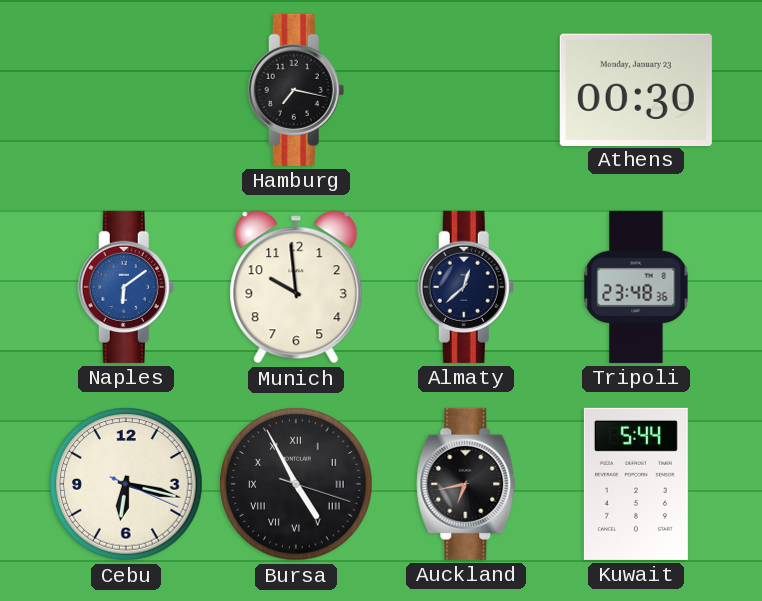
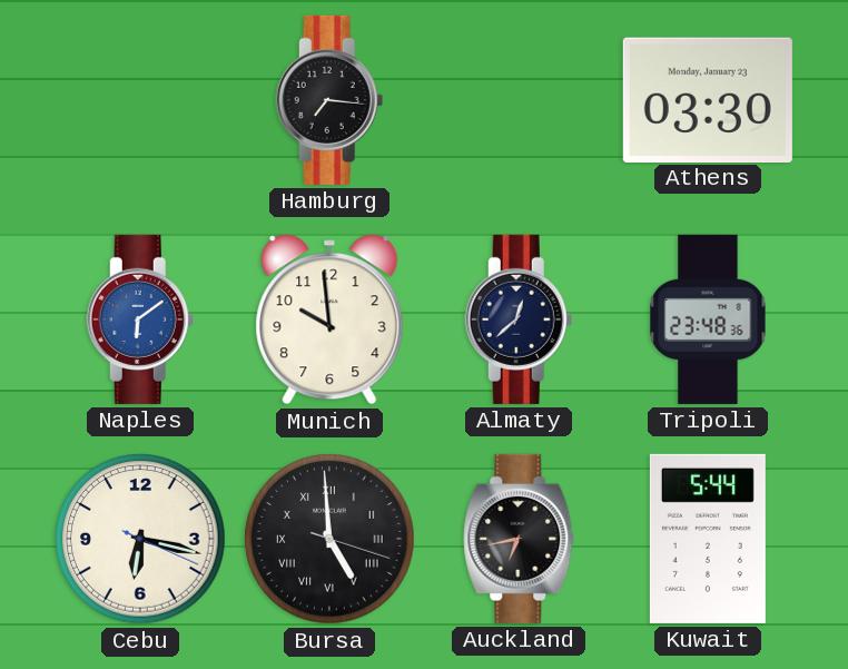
Hamburg: 7:17 -> 7:16 (329, 100)
Athens: 00:30 -> 03:30 (708, 99)
Bursa: 4:55 -> 4:59 (329, 539)
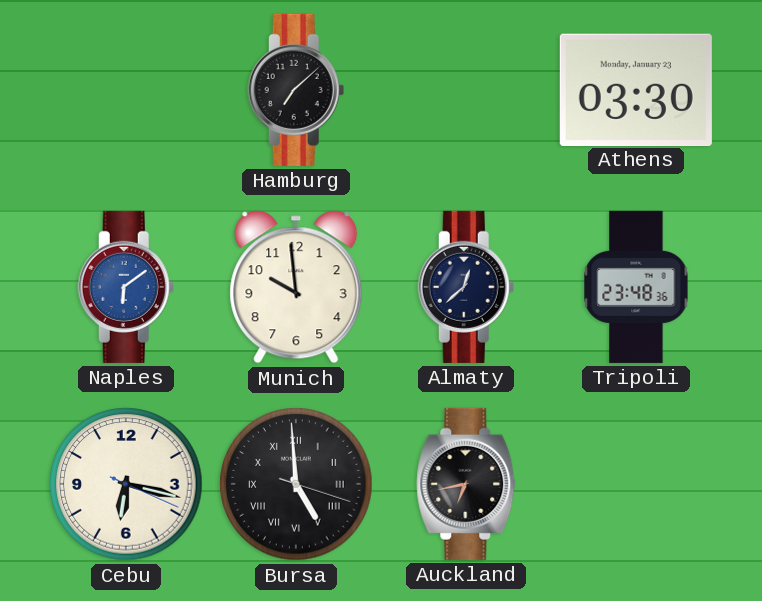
Hamburg: 7:16 -> 7:08 (296, 90)
Kuwait: 5:44 -> none (708, 539)
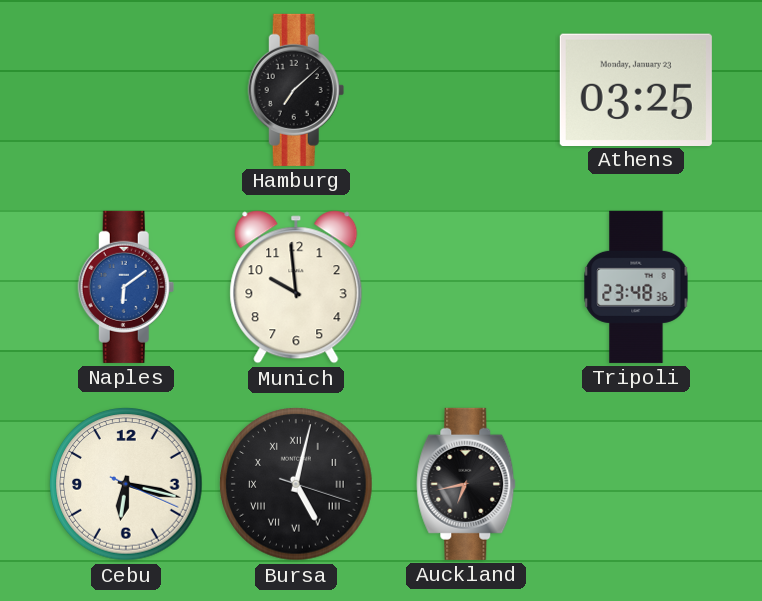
Athens: 03:30 -> 03:25 (636, 89)
Almaty: 12:38 -> none (466, 287)
Bursa: 4:59 -> 5:02 (296, 484)
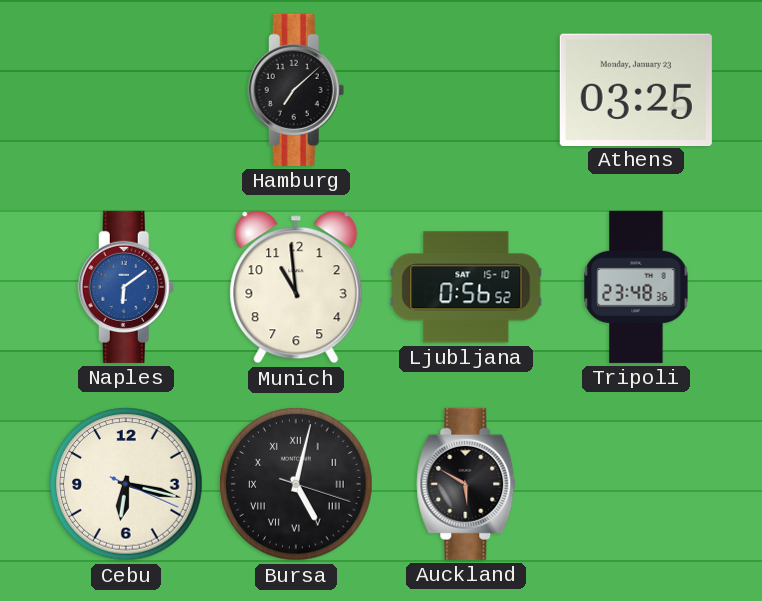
Munich: 9:59 -> 10:59 (296, 287)
Ljubljana: none -> 0:56 (466, 287)
Auckland: 6:43 -> 5:50 (466, 484)
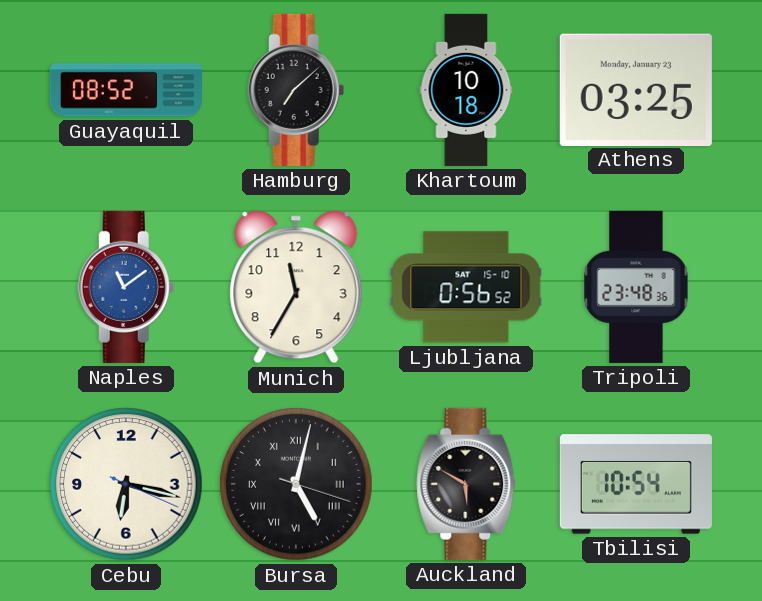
Guayaquil: none -> 08:52 (126, 90)
Khartoum: none -> 10:18 (466, 90)
Naples: 6:09 -> 11:09 (126, 287)
Munich: 10:59 -> 11:35 (296, 287)
Tbilisi: none -> 10:54 (636, 484)
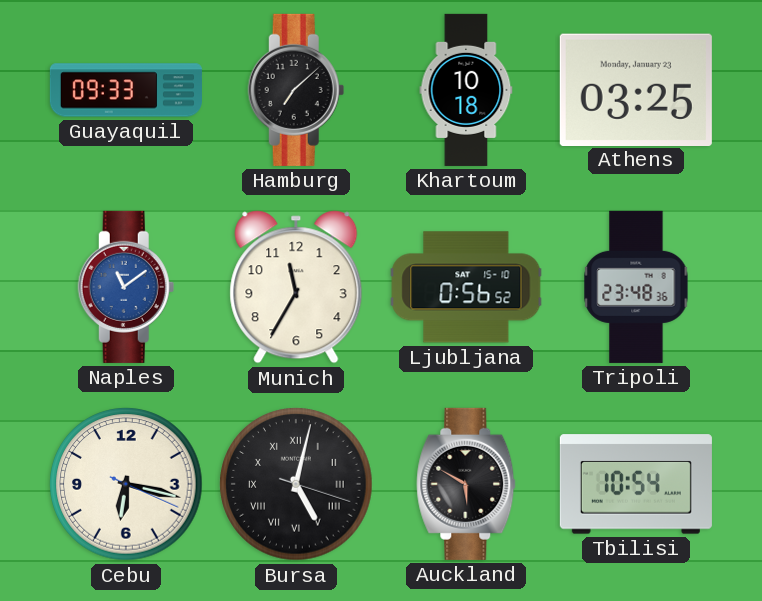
Guayaquil: 08:52 -> 09:33 (126, 90)
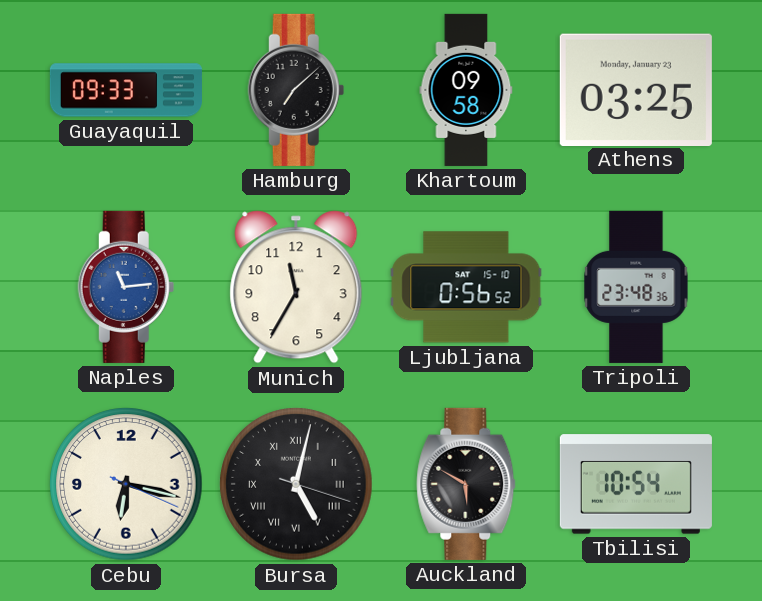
Khartoum: 10:18 -> 09:58 (466, 90)
Naples: 11:09 -> 11:14 (126, 287)
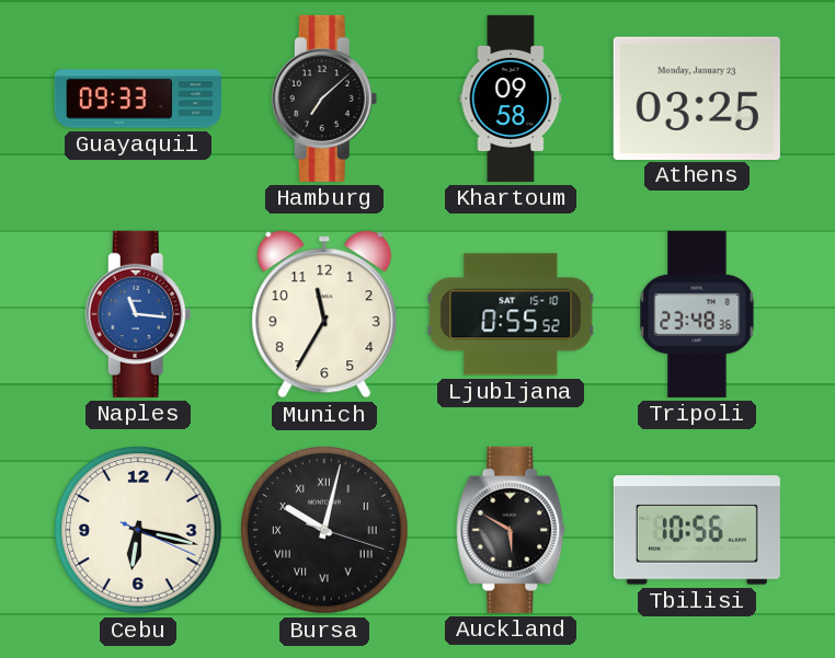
Naples: 11:14 -> 11:16 (138, 314)
Ljubljana: 0:56 -> 0:55 (511, 314)
Bursa: 5:02 -> 10:02 (324, 530)
Tbilisi: 10:54 -> 10:56 (697, 530)
